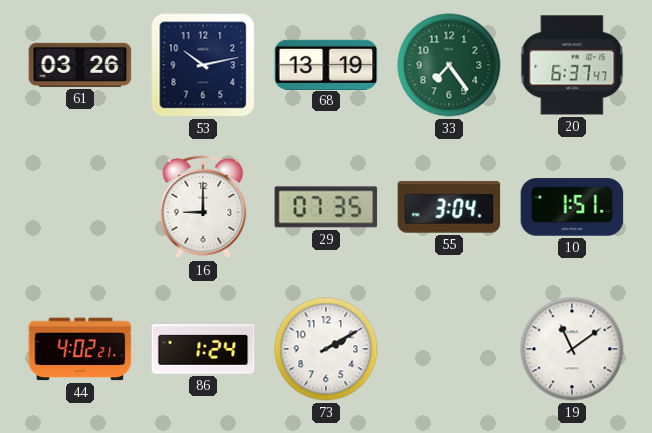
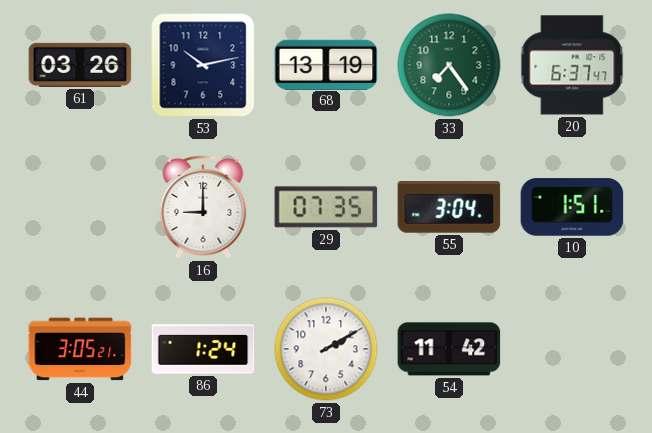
44: 4:02 -> 3:05 (80, 349)
54: none -> 11:42 (449, 349)
19: 11:09 -> none (572, 349)
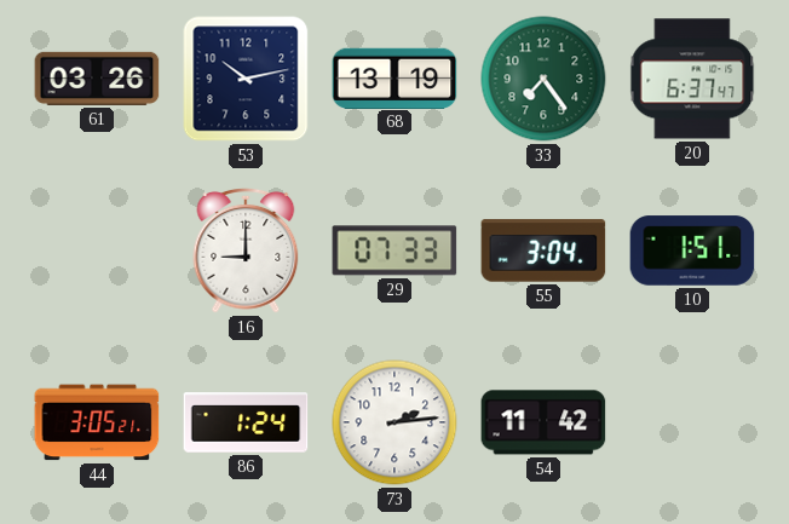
29: 07:35 -> 07:33 (394, 251)
73: 2:10 -> 2:14 (394, 422)
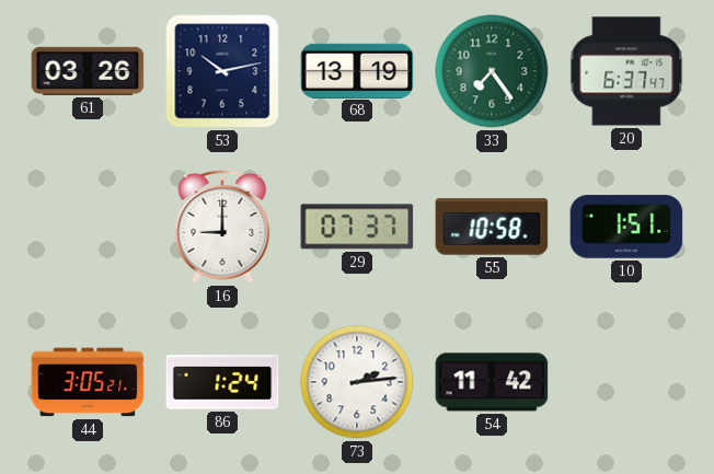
29: 07:33 -> 07:37 (357, 227)
55: 3:04 -> 10:58 (492, 227)
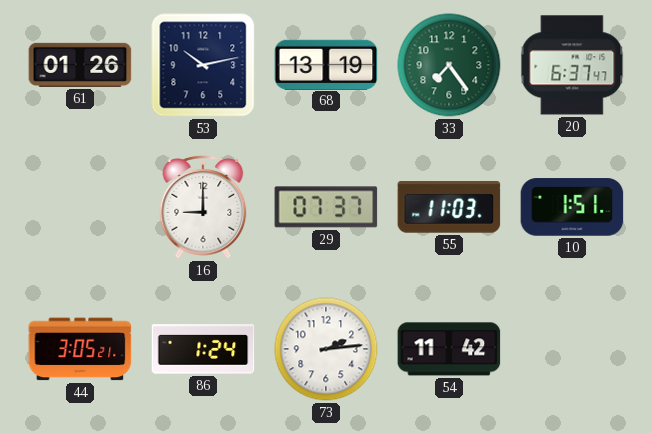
61: 03:26 -> 01:26 (80, 65)
55: 10:58 -> 11:03 (449, 207)
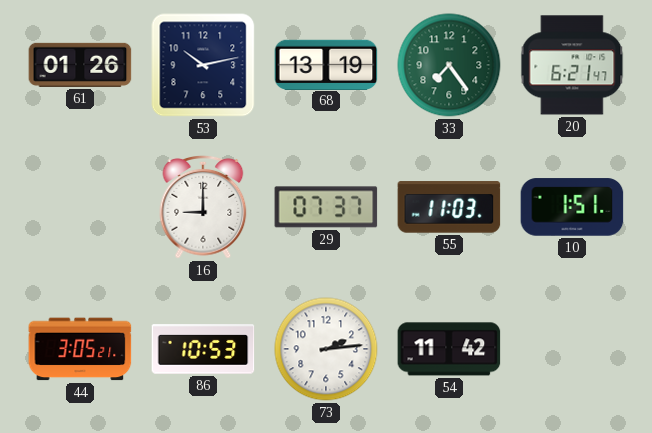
20: 6:37 -> 6:21 (572, 65)
86: 1:24 -> 10:53 (203, 349)
